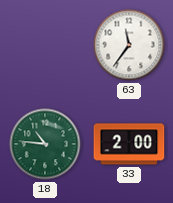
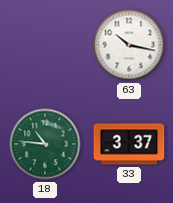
63: 11:36 -> 10:17 (129, 45)
33: 2:00 -> 3:37 (129, 144)
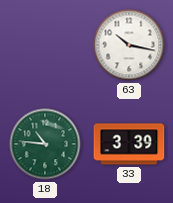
33: 3:37 -> 3:39 (129, 144)
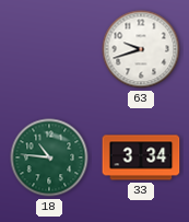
63: 10:17 -> 9:42 (141, 49)
33: 3:39 -> 3:34 (141, 157)
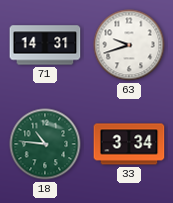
71: none -> 14:31 (45, 45)
